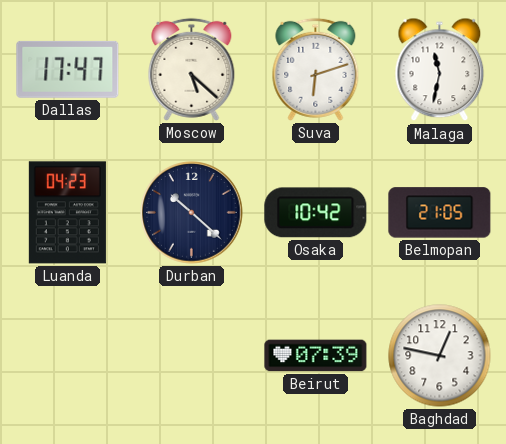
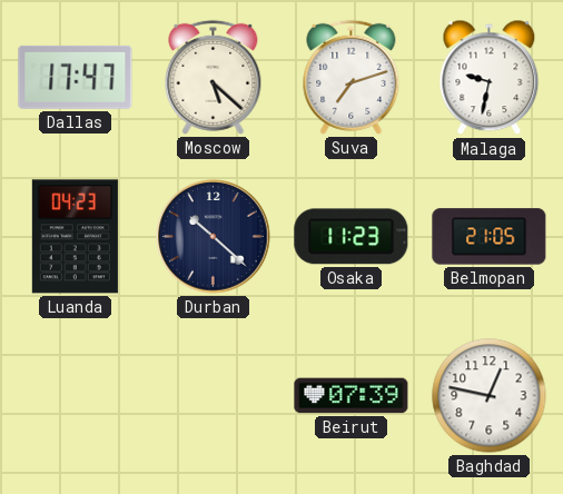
Suva: 6:12 -> 7:12 (352, 77)
Malaga: 11:32 -> 9:32 (490, 78)
Osaka: 10:42 -> 11:23 (352, 237)
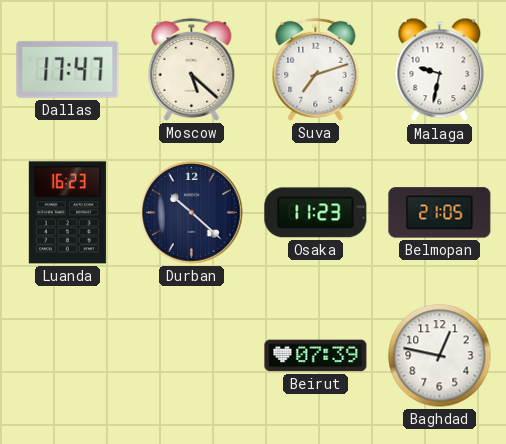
Luanda: 04:23 -> 16:23 (67, 213)
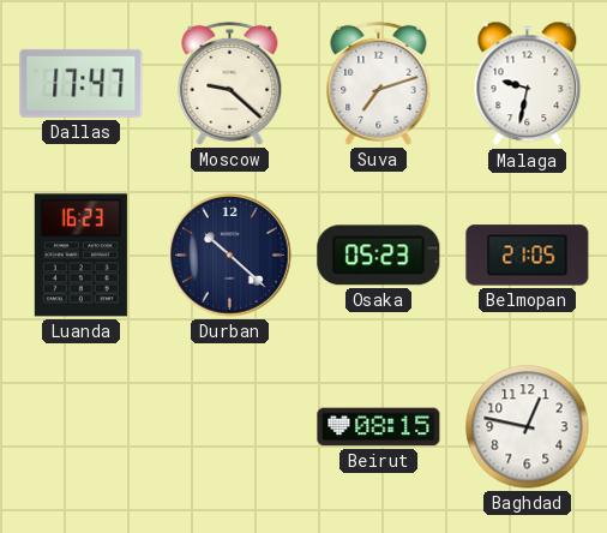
Moscow: 5:22 -> 9:22 (230, 83)
Osaka: 11:23 -> 05:23 (379, 256)
Beirut: 07:39 -> 08:15 (379, 427)
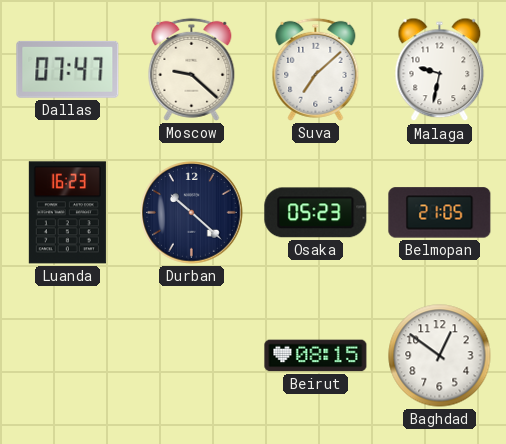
Dallas: 17:47 -> 07:47 (68, 69)
Suva: 7:12 -> 7:08 (316, 69)
Baghdad: 12:47 -> 12:51 (440, 356)
